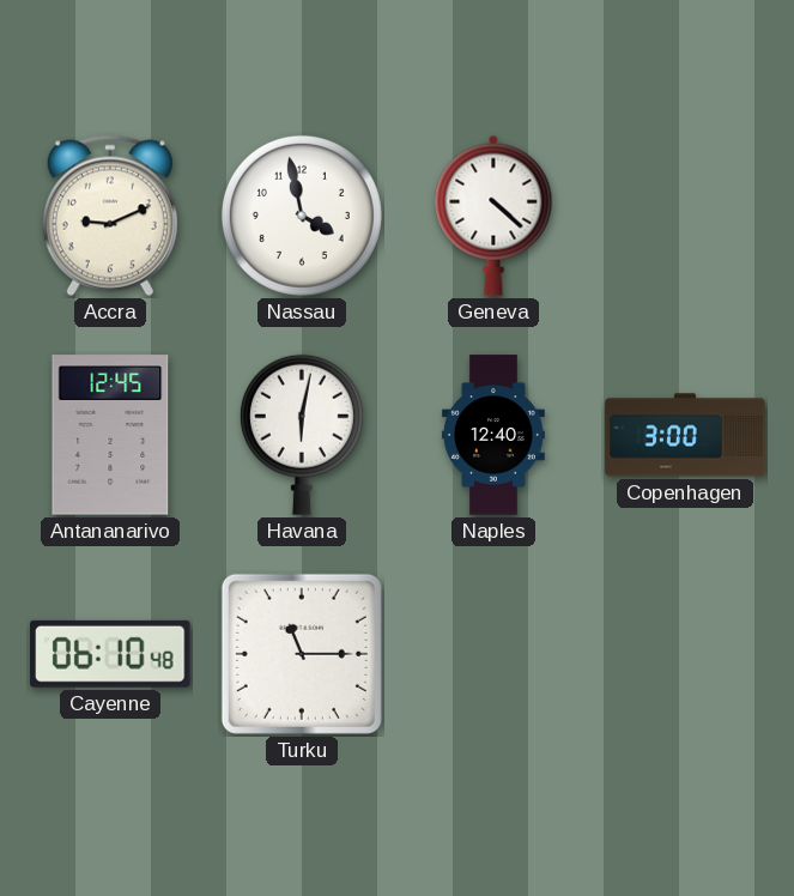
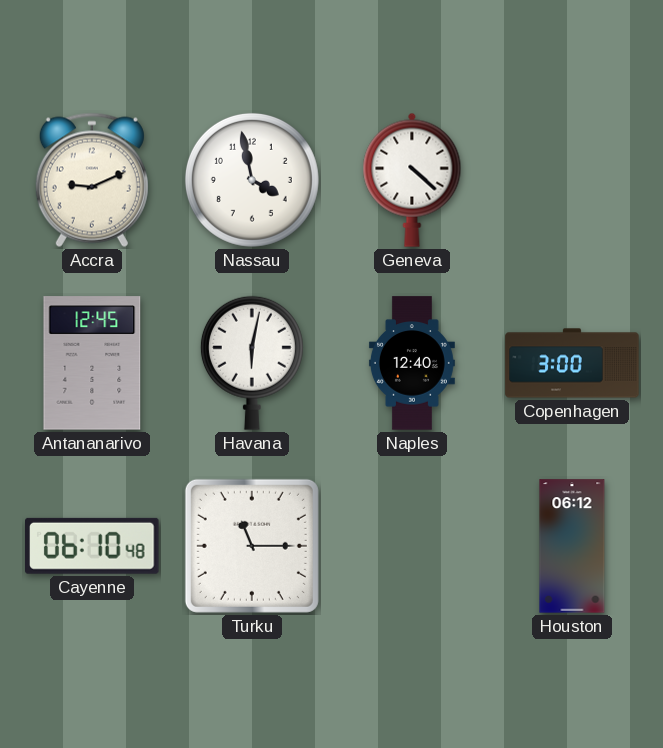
Houston: none -> 06:12 (572, 546)
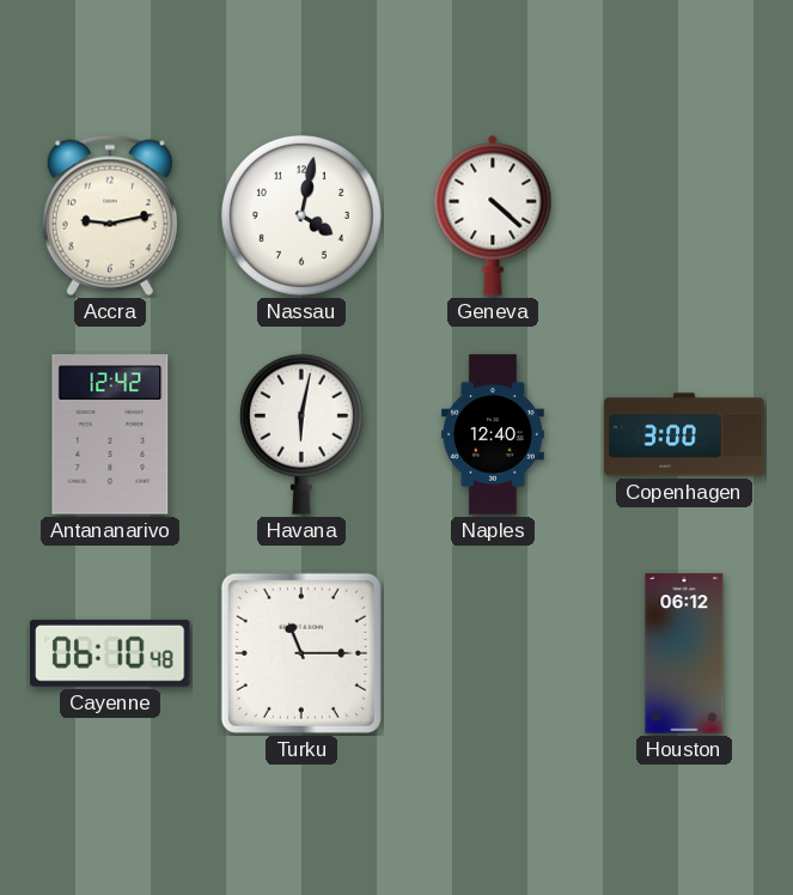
Accra: 9:11 -> 9:13 (110, 215)
Nassau: 3:58 -> 4:02 (301, 215)
Antananarivo: 12:45 -> 12:42 (110, 434)
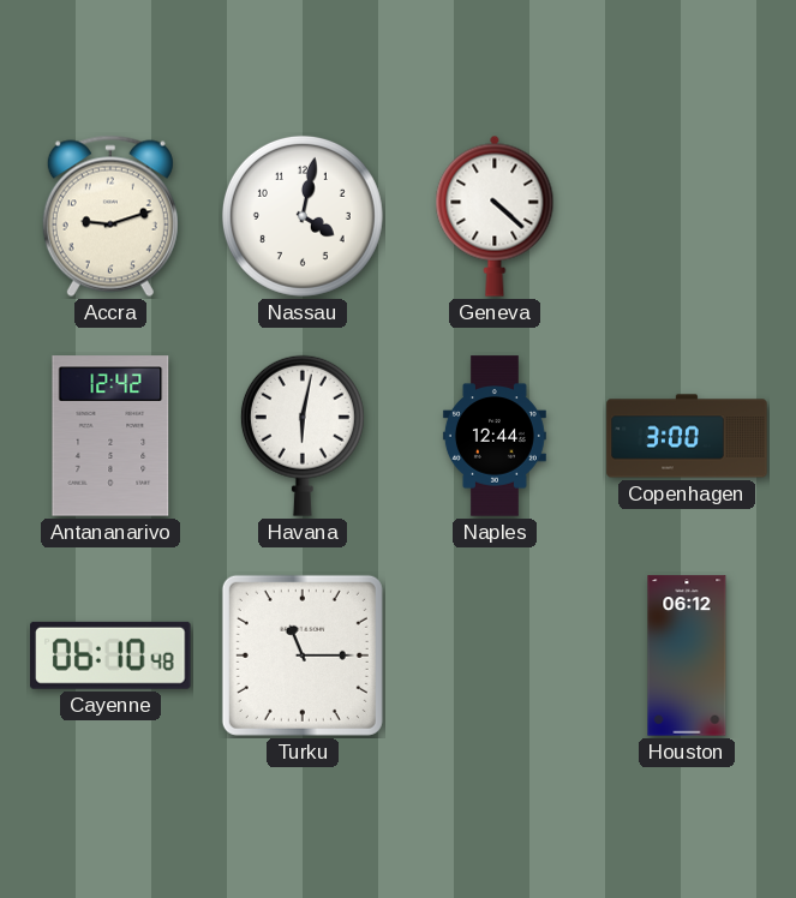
Accra: 9:13 -> 9:12 (110, 216)
Naples: 12:40 -> 12:44 (495, 436)
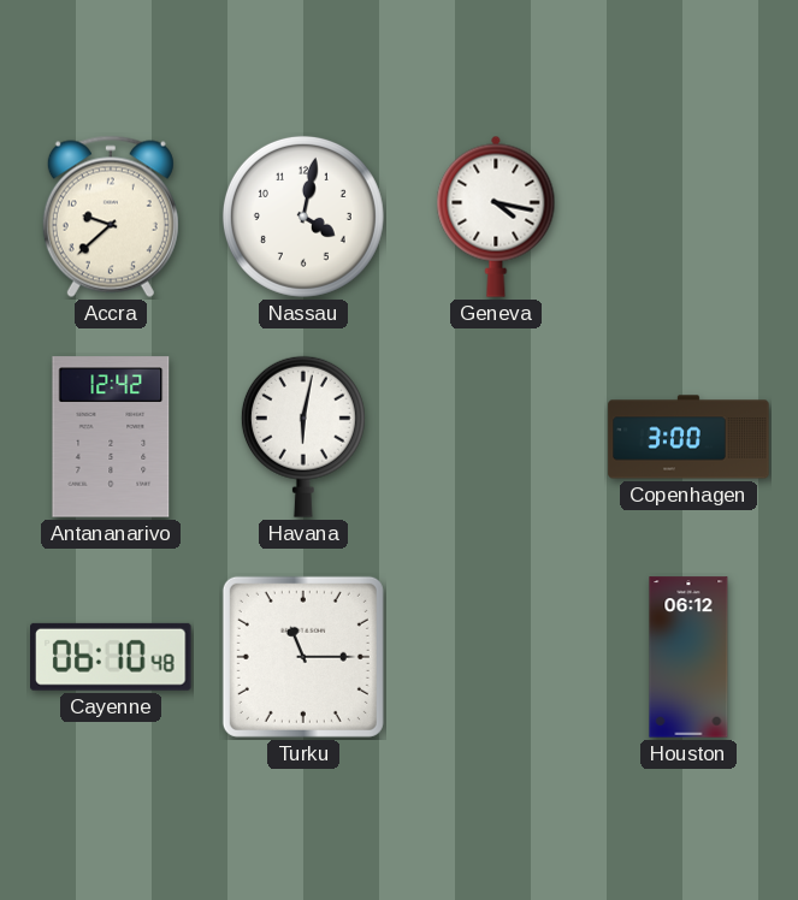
Accra: 9:12 -> 9:38 (111, 217)
Geneva: 4:22 -> 4:17 (496, 217)
Naples: 12:44 -> none (495, 436)
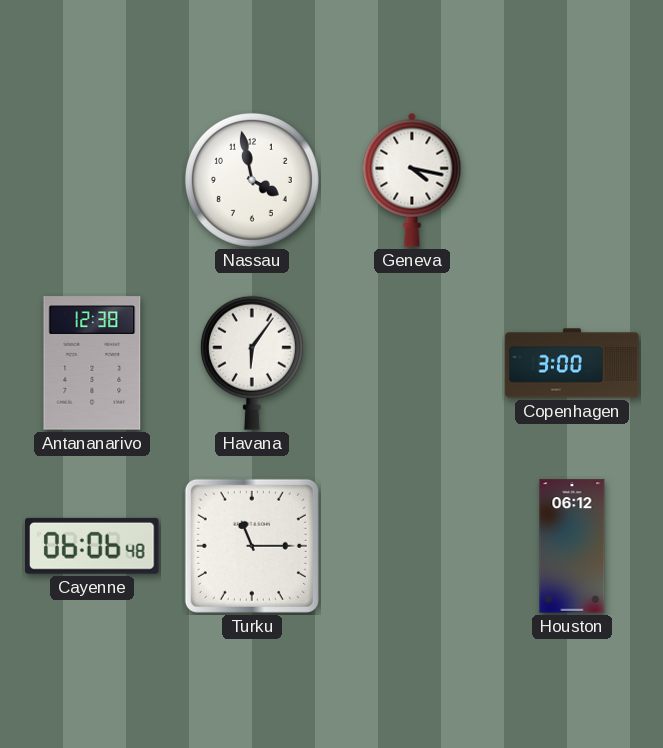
Accra: 9:38 -> none (111, 217)
Nassau: 4:02 -> 3:58 (252, 180)
Antananarivo: 12:42 -> 12:38 (92, 363)
Havana: 6:02 -> 6:06 (252, 363)
Cayenne: 06:10 -> 06:06 (93, 546)
